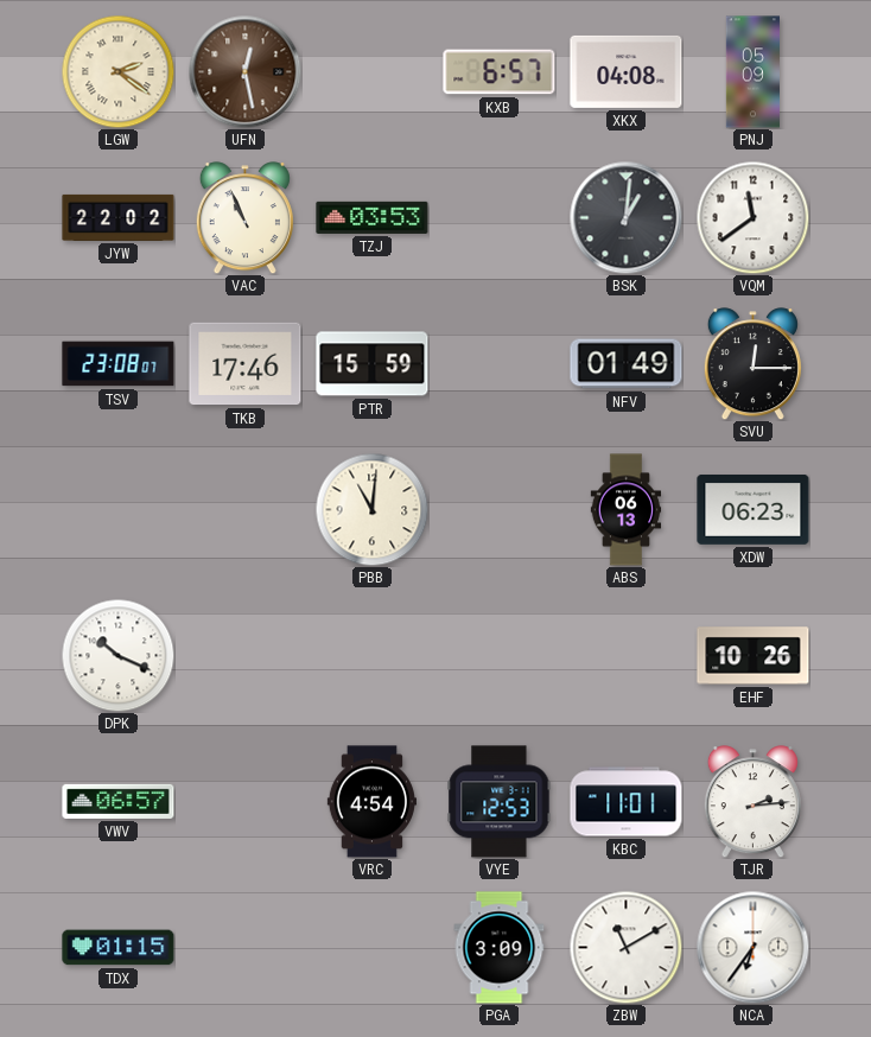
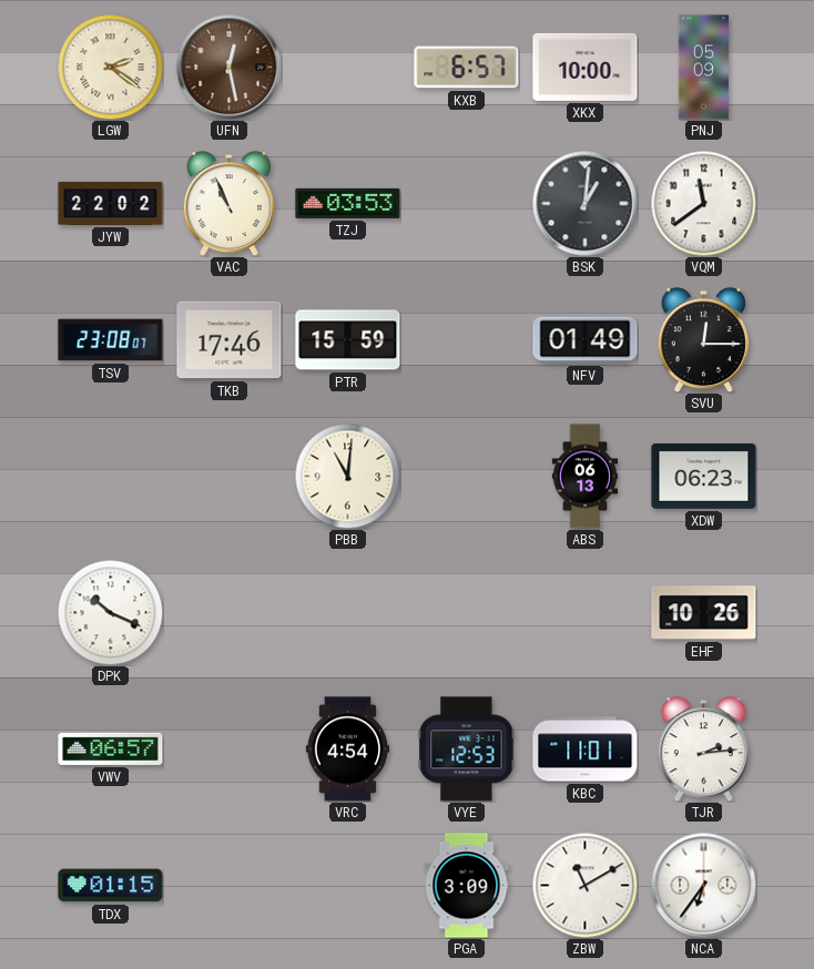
XKX: 04:08 -> 10:00 (586, 67)
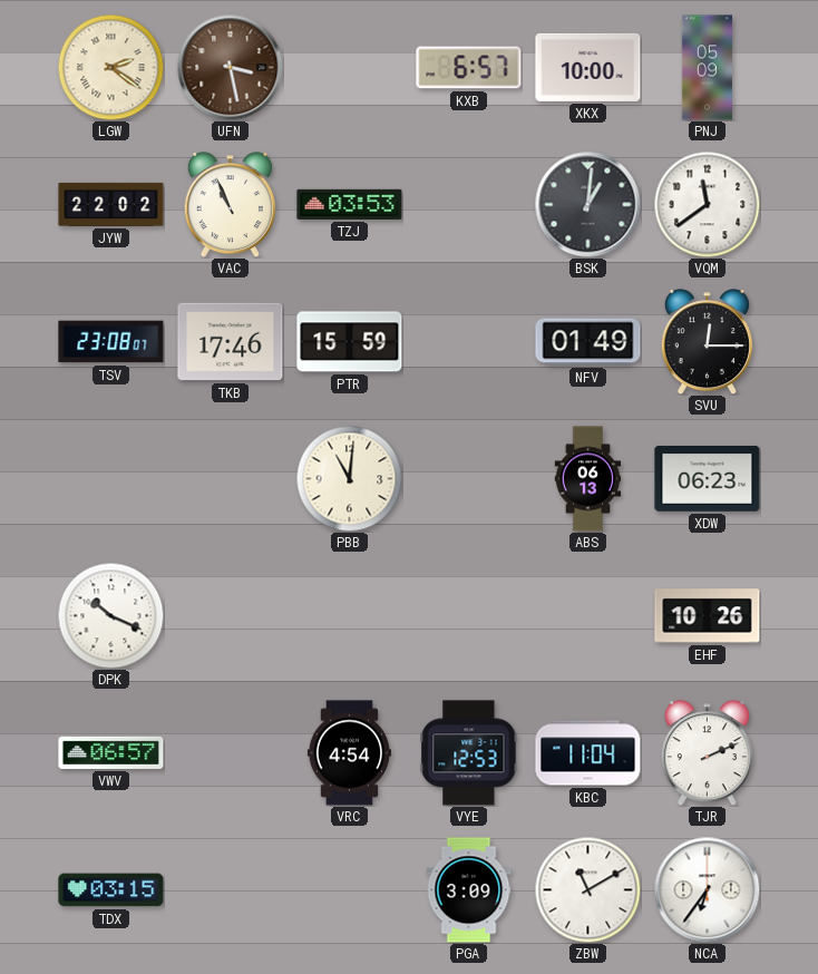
UFN: 12:28 -> 3:28 (230, 67)
KBC: 11:01 -> 11:04 (588, 753)
TJR: 2:14 -> 2:11 (707, 753)
TDX: 01:15 -> 03:15 (111, 890)
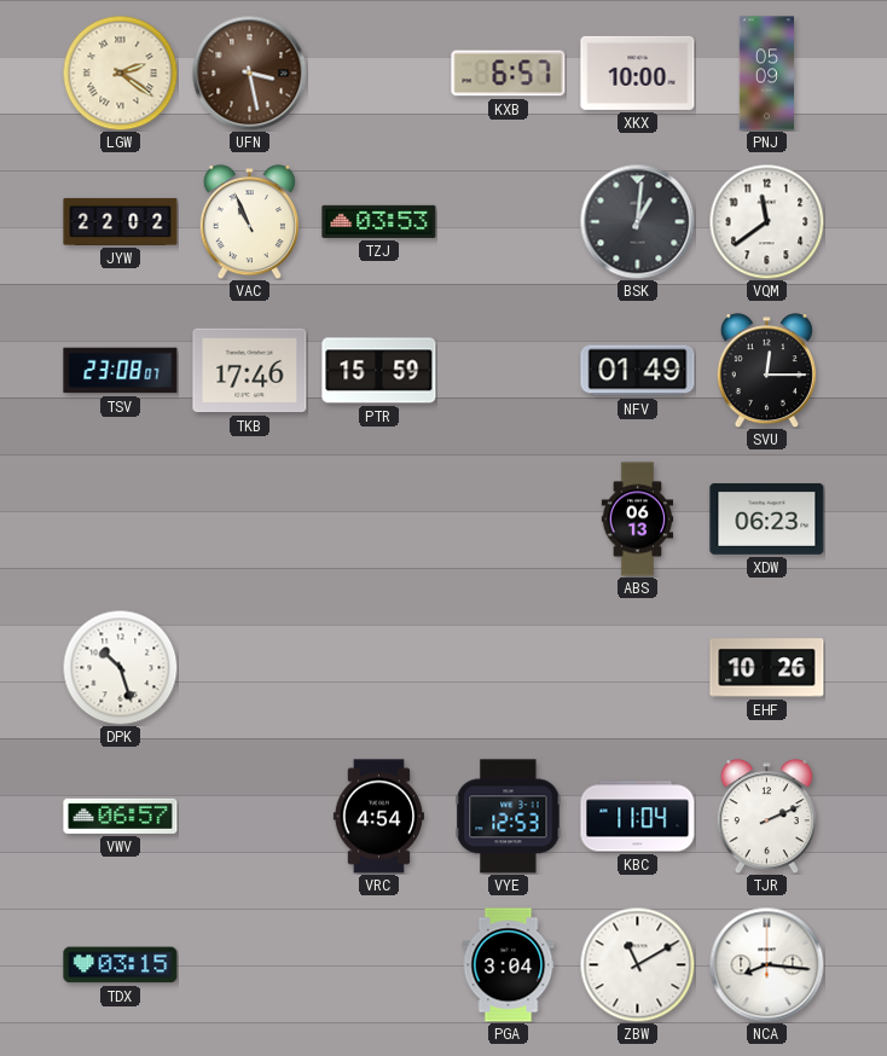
PBB: 11:01 -> none (349, 478)
DPK: 10:19 -> 10:27 (120, 667)
PGA: 3:09 -> 3:04 (509, 965)
NCA: 6:36 -> 8:16 (766, 964)
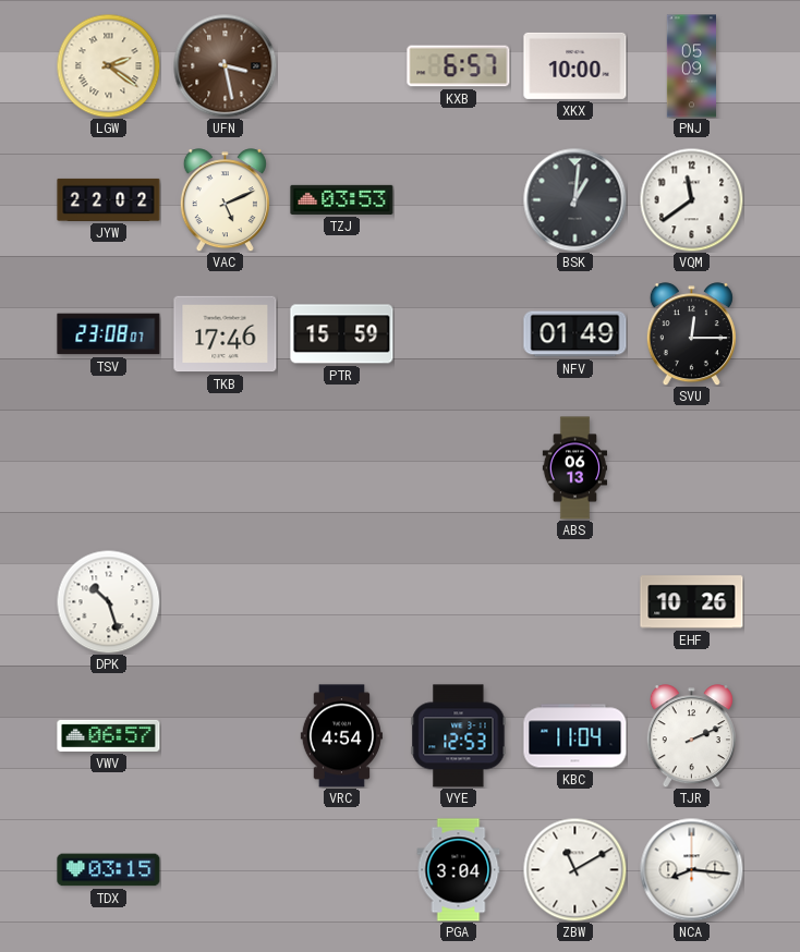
VAC: 10:56 -> 5:11 (225, 200)
XDW: 06:23 -> none (767, 518)
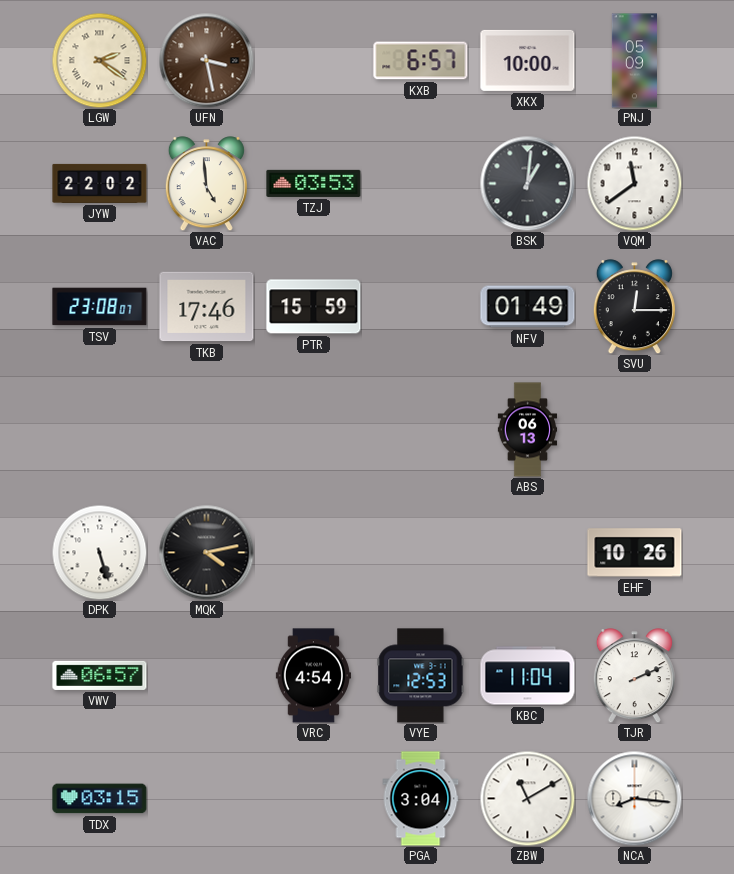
VAC: 5:11 -> 4:59 (206, 184)
DPK: 10:27 -> 5:27 (99, 552)
MQK: none -> 4:13 (206, 552)
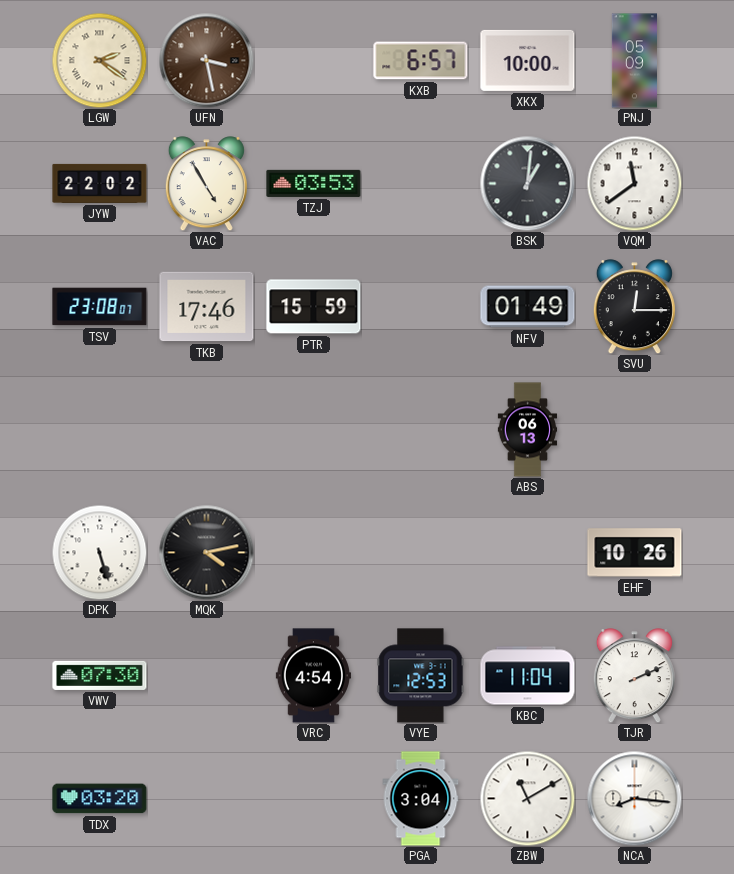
VAC: 4:59 -> 4:55 (206, 184)
VWV: 06:57 -> 07:30 (100, 675)
TDX: 03:15 -> 03:20 (100, 799)
